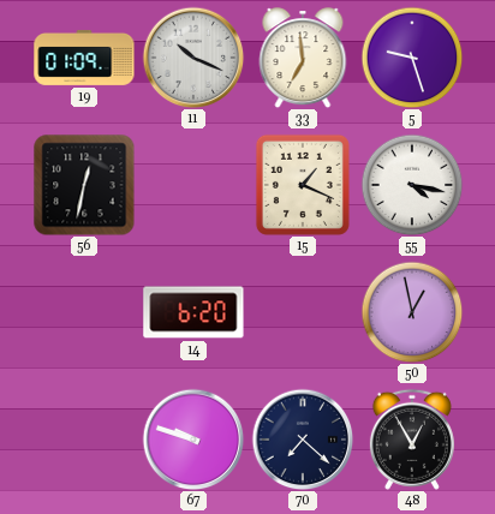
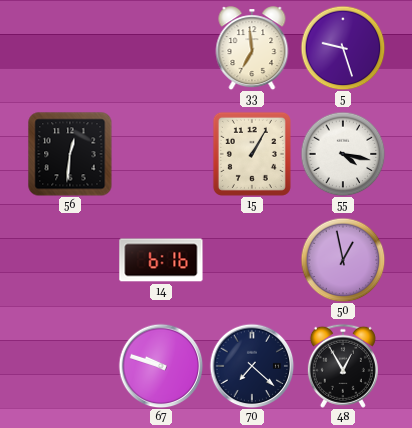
19: 01:09 -> none (84, 58)
11: 10:19 -> none (193, 58)
56: 12:32 -> 12:31 (70, 154)
15: 1:19 -> 1:05 (252, 154)
14: 6:20 -> 6:16 (161, 260)
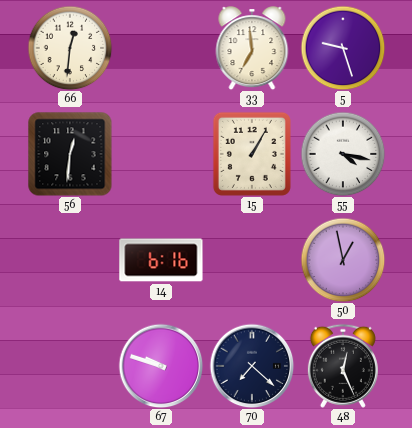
66: none -> 12:31 (70, 48)
48: 12:55 -> 12:26 (343, 366)
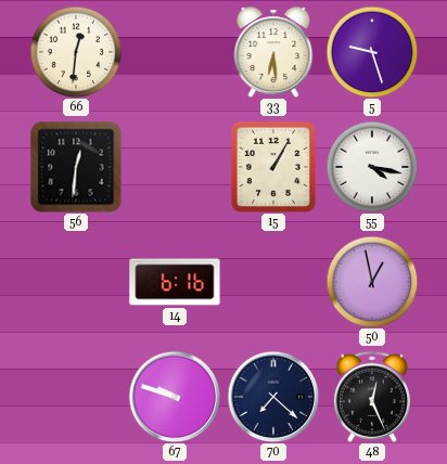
33: 6:59 -> 6:29 (273, 52)
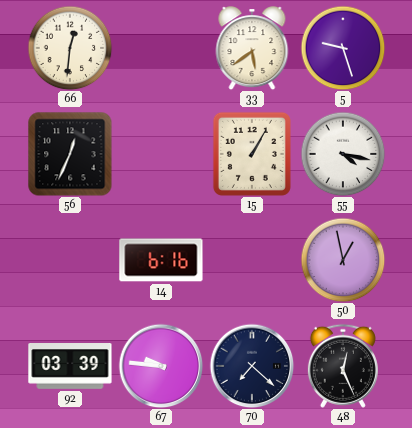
33: 6:29 -> 5:39 (252, 48)
56: 12:31 -> 12:34 (70, 154)
92: none -> 03:39 (70, 367)
67: 9:48 -> 9:46 (161, 366)
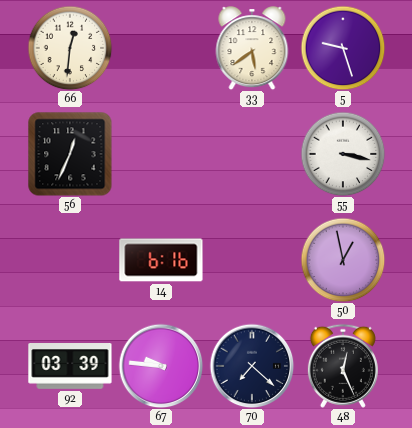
15: 1:05 -> none (252, 154)
55: 4:17 -> 3:17 (343, 154)
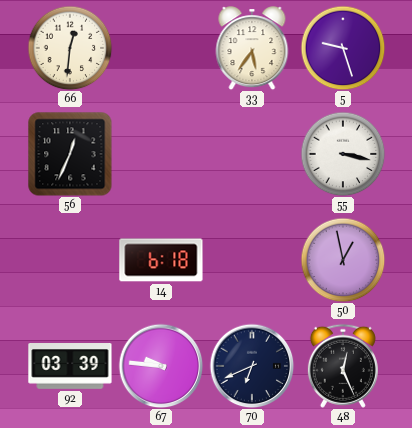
33: 5:39 -> 5:36 (252, 48)
14: 6:16 -> 6:18 (161, 260)
70: 7:22 -> 6:41 (252, 366)
